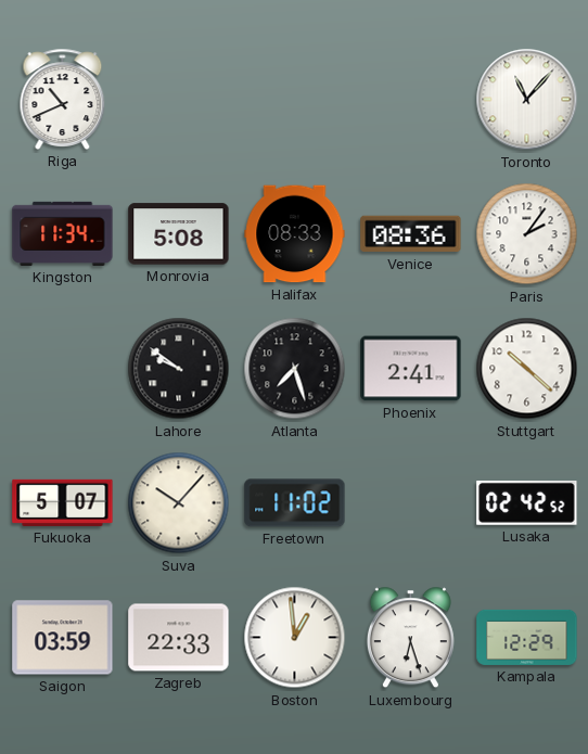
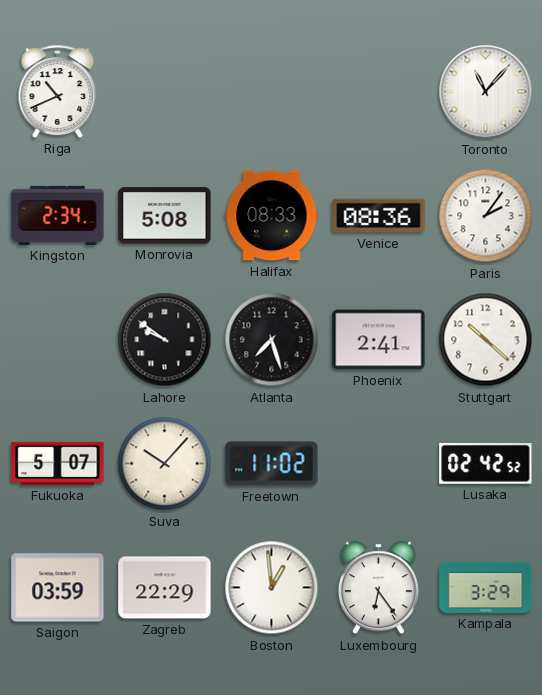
Kingston: 11:34 -> 2:34 (58, 215)
Zagreb: 22:33 -> 22:29 (165, 588)
Luxembourg: 6:27 -> 6:24 (378, 588)
Kampala: 12:29 -> 3:29 (486, 587)
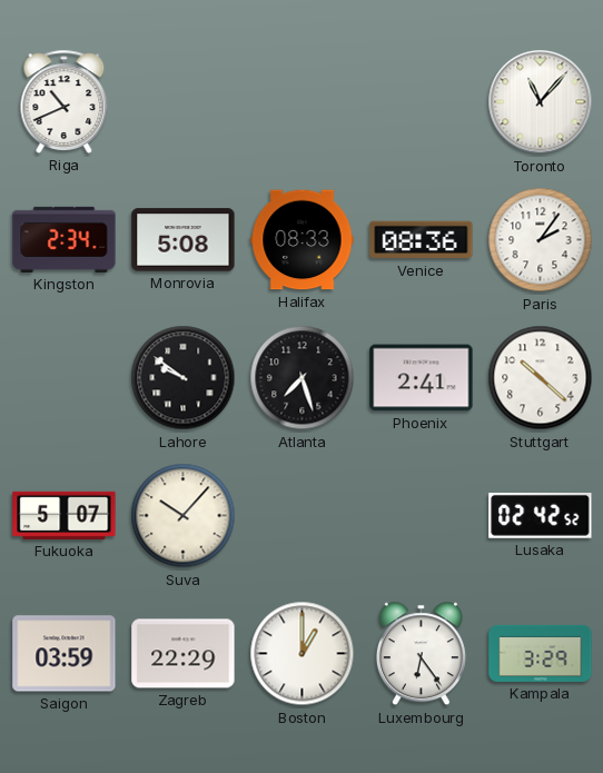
Freetown: 11:02 -> none (272, 464)
Boston: 12:59 -> 1:00 (303, 654)
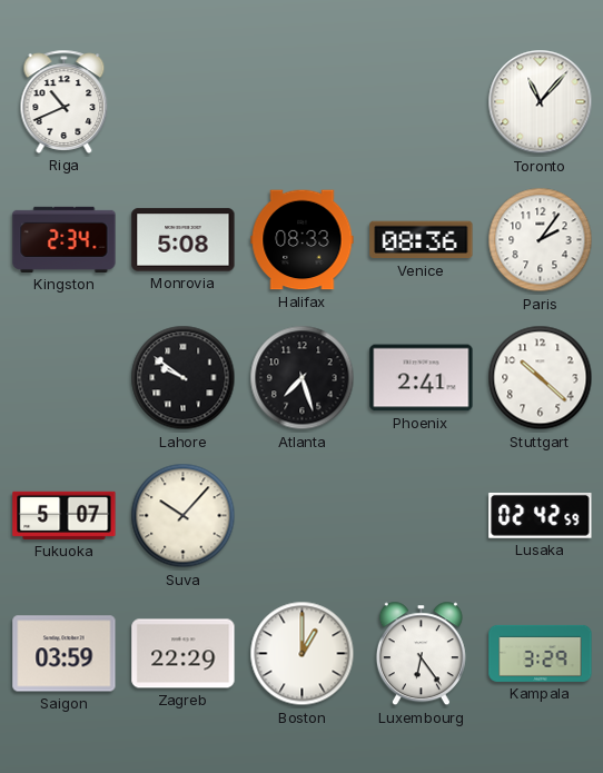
Lusaka: 02:42:52 -> 02:42:59 (541, 516)
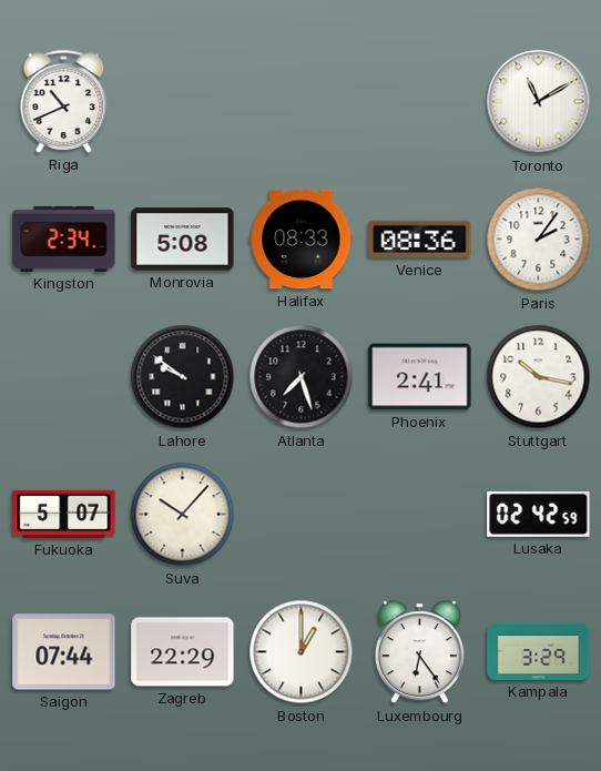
Toronto: 11:07 -> 11:10 (539, 102)
Stuttgart: 10:22 -> 10:17 (539, 377)
Saigon: 03:59 -> 07:44 (64, 652)
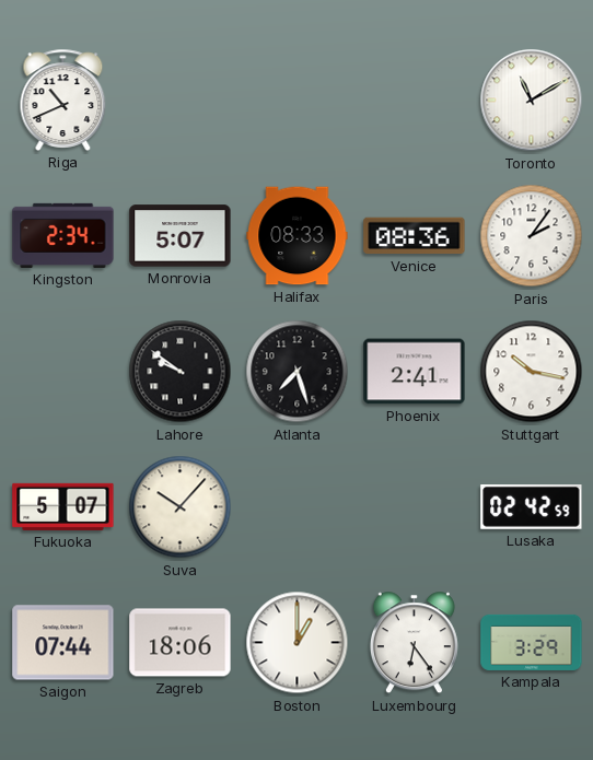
Monrovia: 5:08 -> 5:07 (181, 236)
Zagreb: 22:29 -> 18:06 (181, 643)
